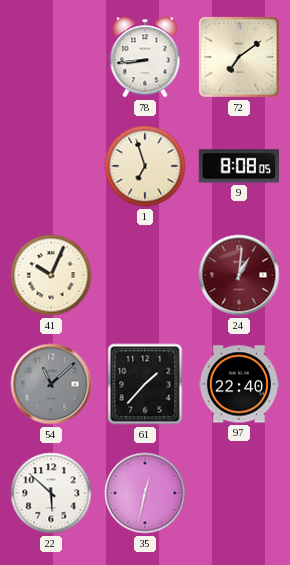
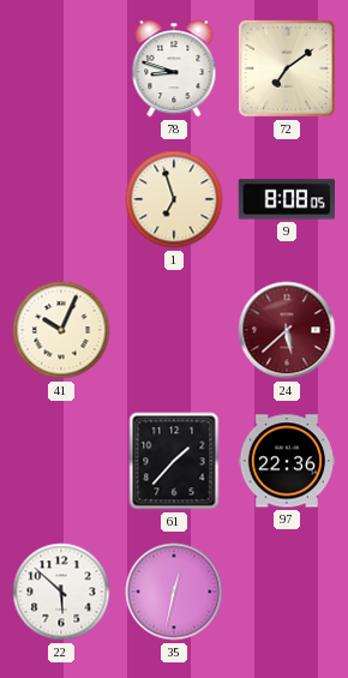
78: 8:44 -> 8:48 (174, 68)
24: 1:01 -> 5:38 (287, 330)
54: 11:08 -> none (51, 384)
97: 22:40 -> 22:36 (287, 461)
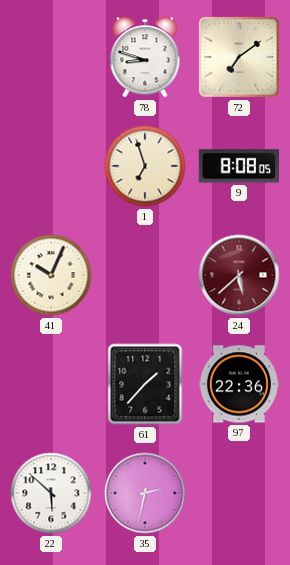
35: 12:32 -> 2:32 (145, 493)
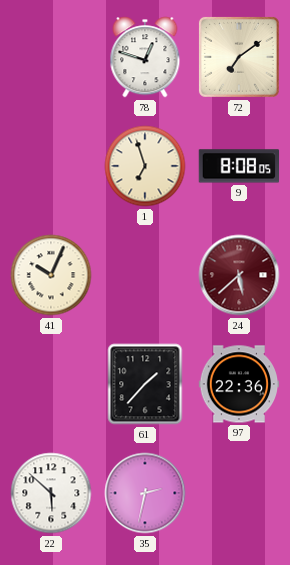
78: 8:48 -> 12:48 (145, 57)
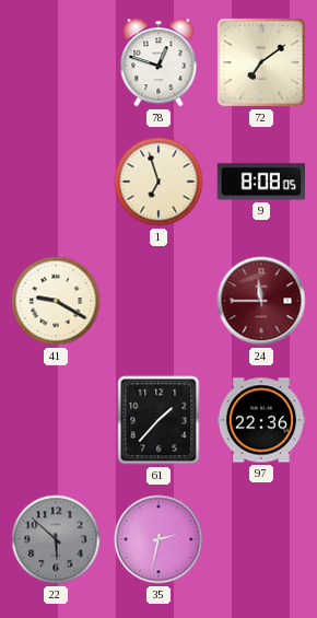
41: 10:04 -> 9:20 (56, 301)
24: 5:38 -> 11:45 (261, 301)
22 dial: white -> grey (56, 539)
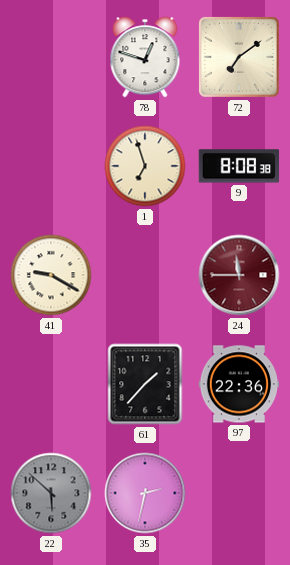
9: 8:08:05 -> 8:08:38 (238, 166)
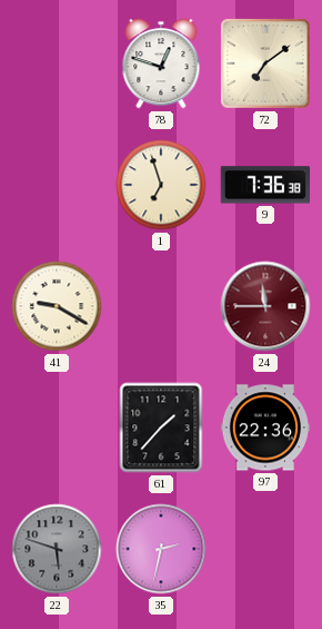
9: 8:08 -> 7:36 (264, 185)
22: 5:52 -> 5:48 (57, 549)
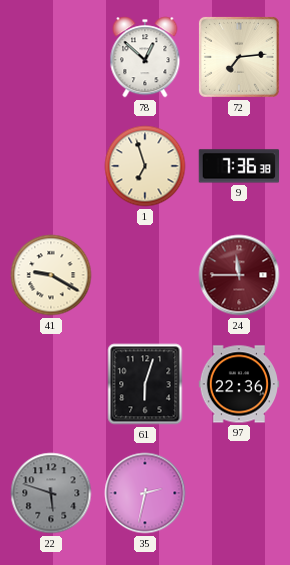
78: 12:48 -> 12:52 (145, 57)
72: 7:09 -> 7:14 (239, 57)
61: 1:37 -> 6:03 (145, 384)
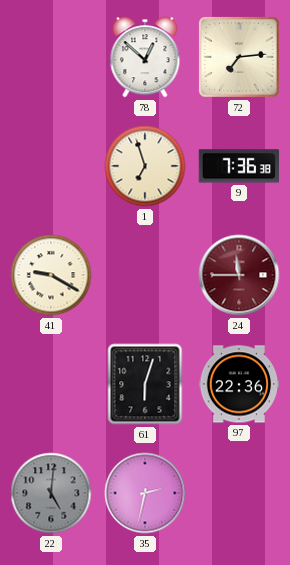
22: 5:48 -> 5:01 (51, 493)
